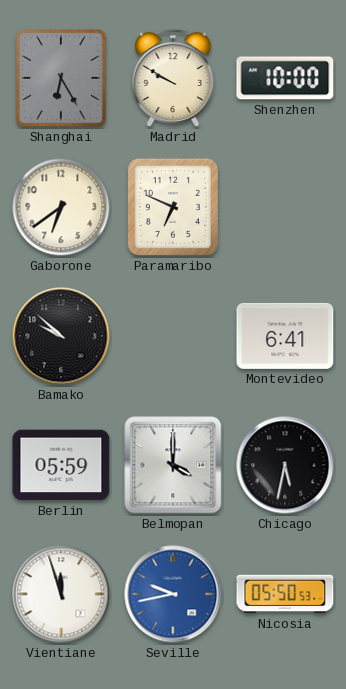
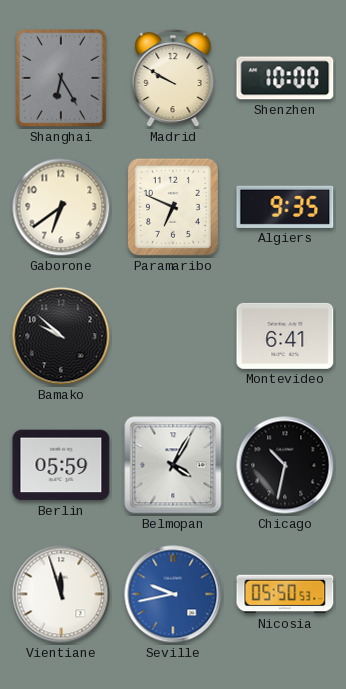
Algiers: none -> 9:35 (285, 207)
Belmopan: 4:00 -> 4:05 (173, 465)
Chicago: 5:32 -> 10:32 (285, 465)
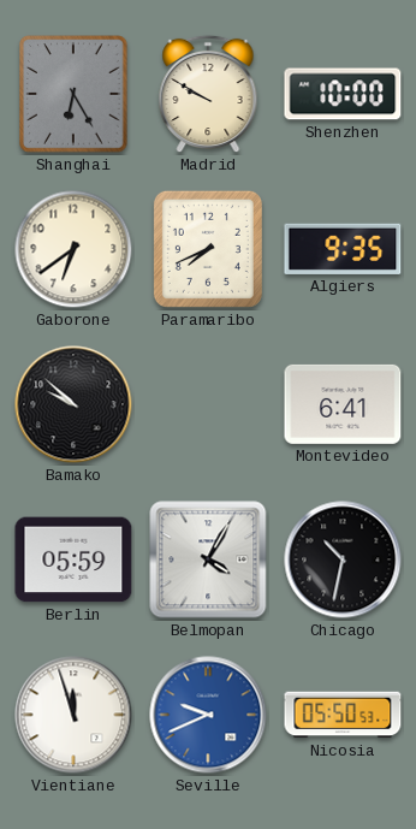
Paramaribo: 6:49 -> 7:41 (208, 249)
Seville: 9:43 -> 9:41 (208, 715)
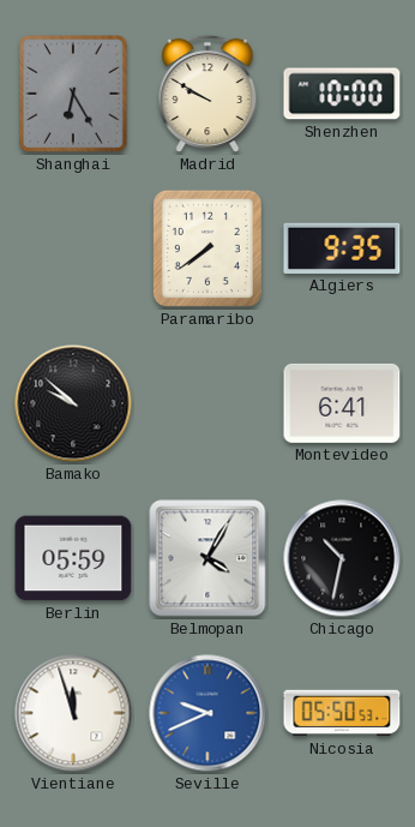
Gaborone: 6:39 -> none (73, 249)
Paramaribo: 7:41 -> 7:39 (207, 248)
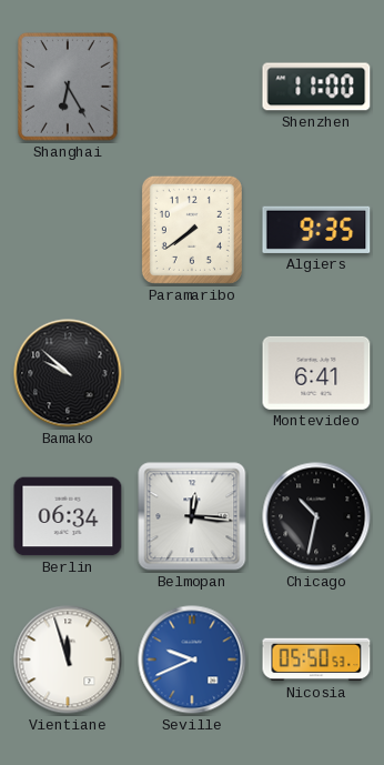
Madrid: 9:50 -> none (207, 94)
Shenzhen: 10:00 -> 11:00 (316, 87)
Berlin: 05:59 -> 06:34 (68, 516)
Belmopan: 4:05 -> 12:16 (192, 516)
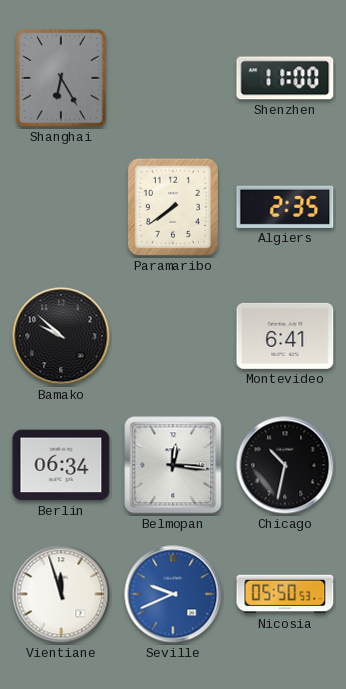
Algiers: 9:35 -> 2:35 (285, 207)
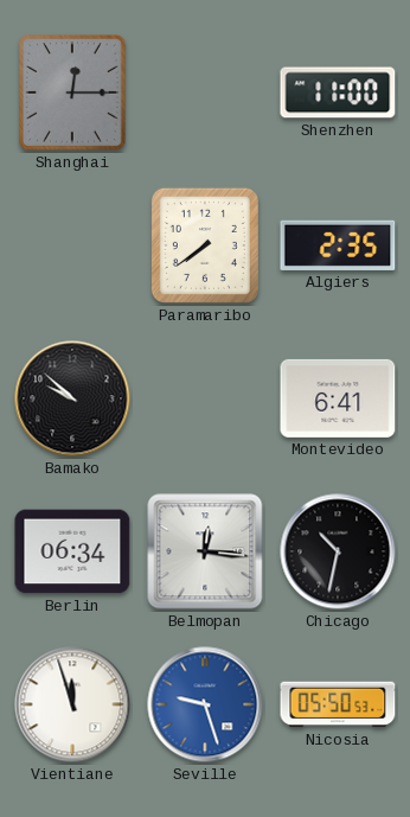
Shanghai: 6:25 -> 12:15 (73, 94)
Seville: 9:41 -> 9:27 (205, 704)
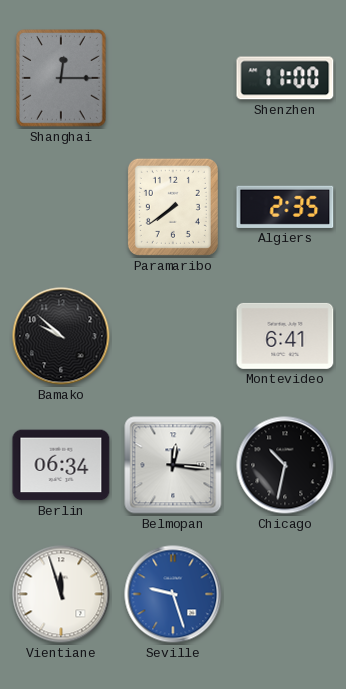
Nicosia: 05:50 -> none (338, 704)
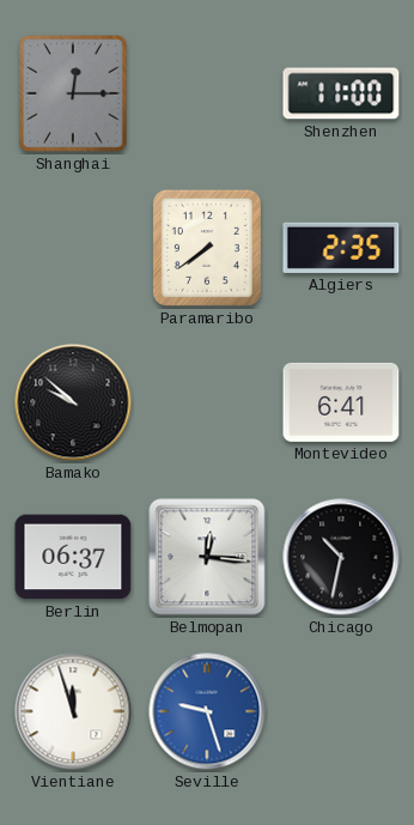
Berlin: 06:34 -> 06:37 (73, 557)
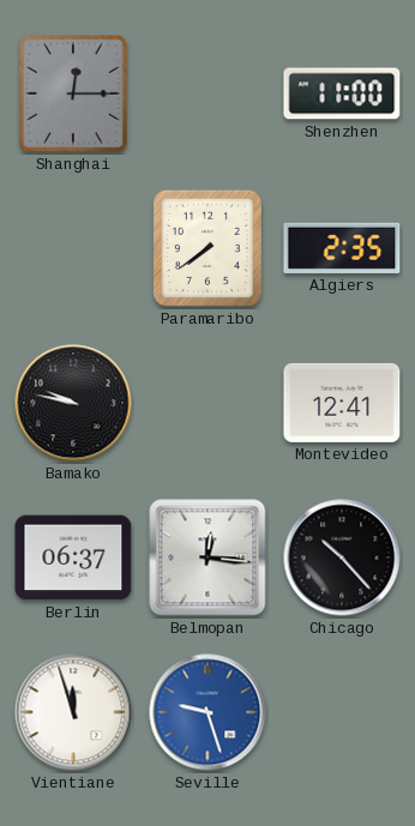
Bamako: 9:52 -> 9:47 (73, 403)
Montevideo: 6:41 -> 12:41 (342, 403)
Chicago: 10:32 -> 10:23 (342, 557)
